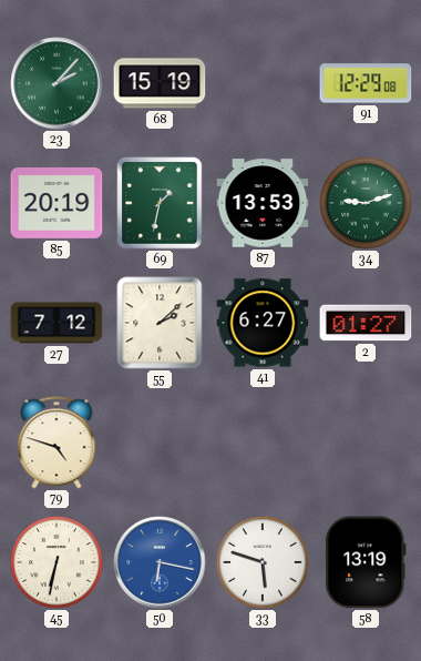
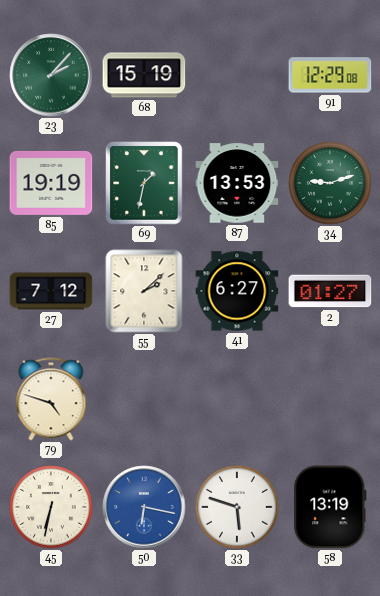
85: 20:19 -> 19:19 (51, 183)
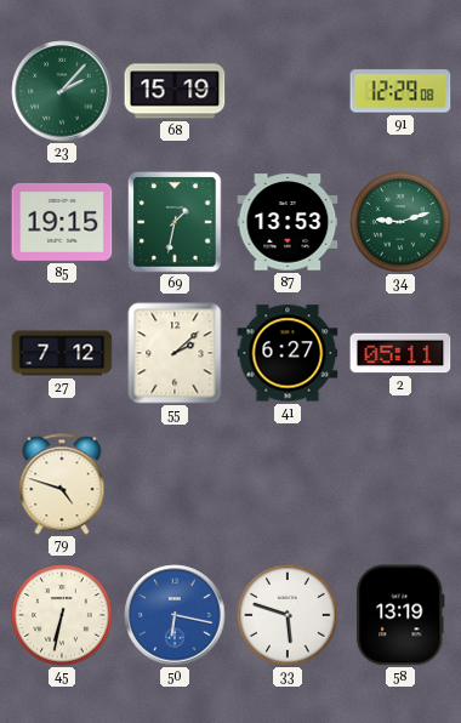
85: 19:19 -> 19:15 (62, 222)
2: 01:27 -> 05:11 (400, 353)
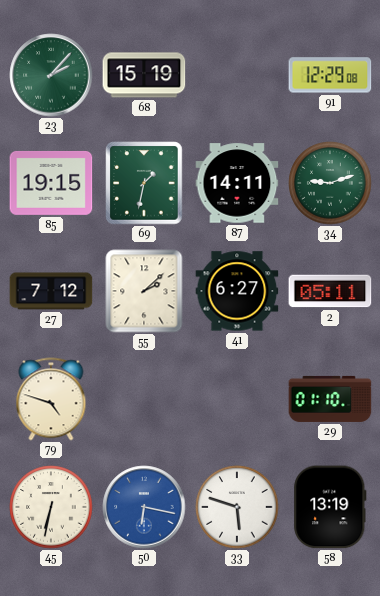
87: 13:53 -> 14:11 (237, 183)
29: none -> 01:10 (330, 399)
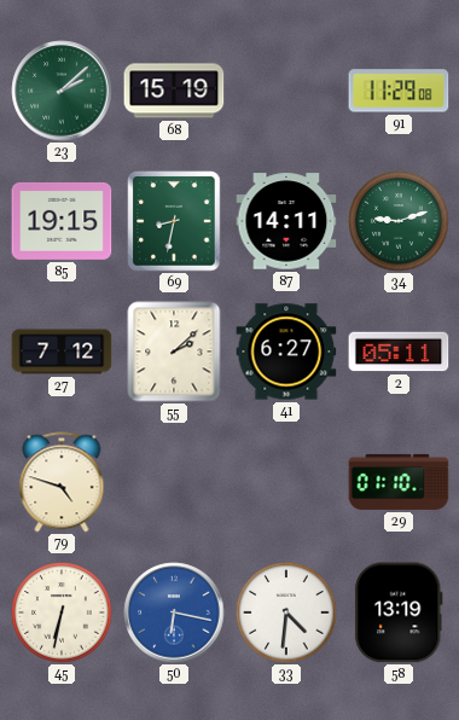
23: 2:07 -> 2:08 (62, 91)
91: 12:29 -> 11:29 (399, 91)
69: 1:32 -> 8:32 (174, 221)
33: 5:48 -> 4:31 (286, 612)
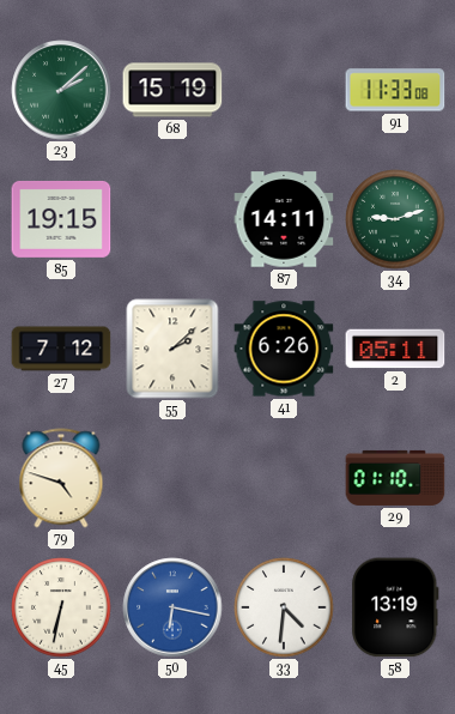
91: 11:29 -> 11:33 (395, 90)
69: 8:32 -> none (174, 221)
41: 6:27 -> 6:26 (284, 349)
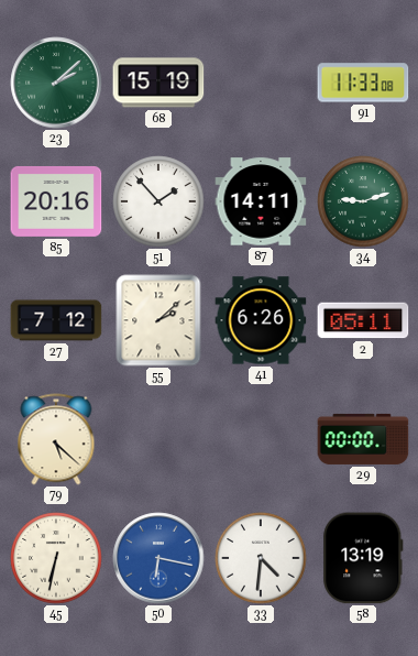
85: 19:15 -> 20:16 (56, 201)
51: none -> 1:53 (158, 201)
79: 4:48 -> 5:22 (56, 439)
29: 01:10 -> 00:00 (363, 439)
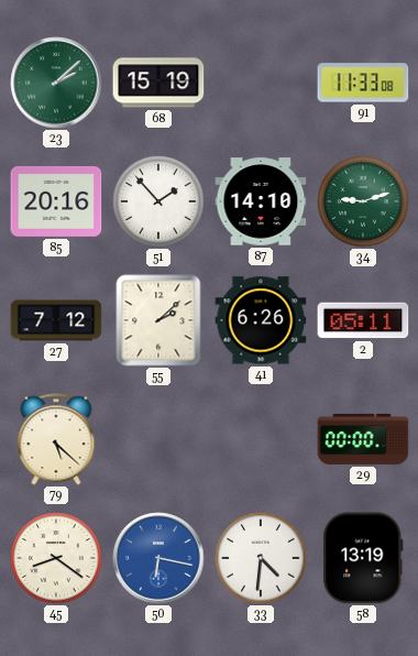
87: 14:11 -> 14:10 (261, 201)
45: 6:32 -> 8:21 (56, 558)
